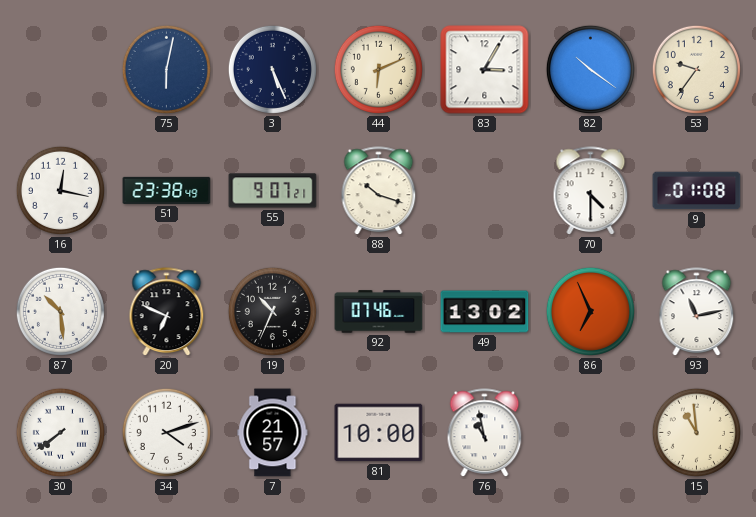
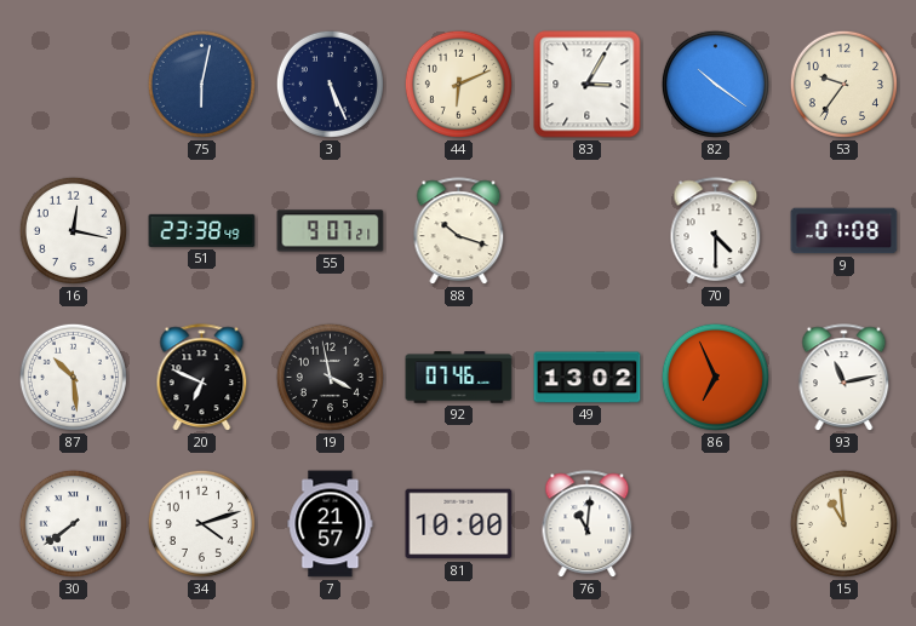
19: 10:34 -> 3:58 (330, 377)
76: 10:58 -> 11:01 (588, 524)
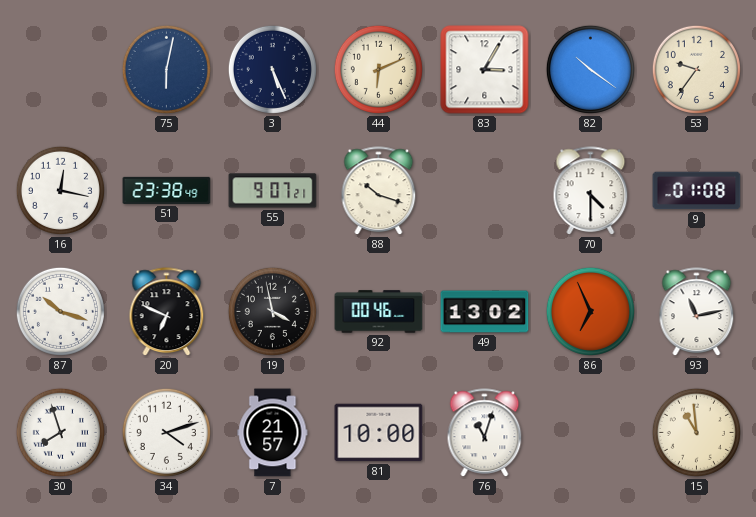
87: 10:29 -> 10:18 (60, 311)
92: 07:46 -> 00:46 (379, 312)
30: 7:39 -> 7:57 (60, 432)
76: 11:01 -> 11:03 (485, 433)
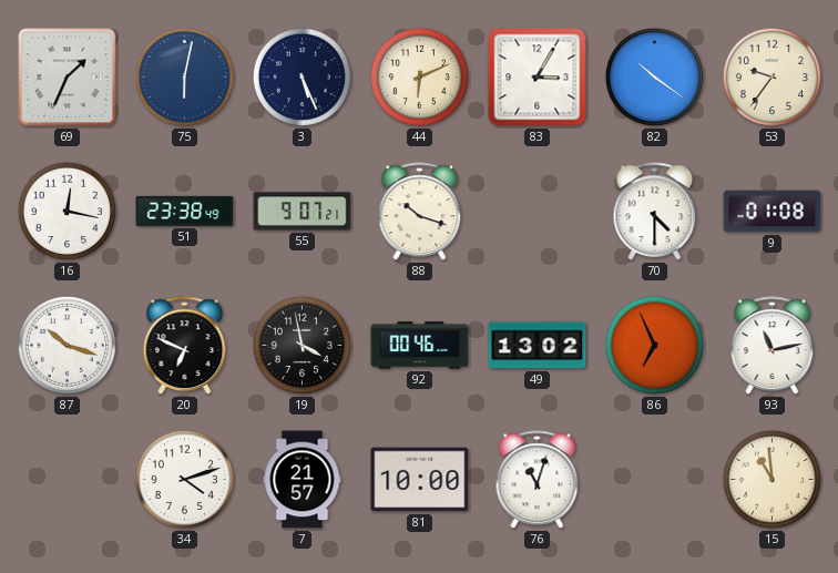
69: none -> 1:34 (68, 78)
30: 7:57 -> none (60, 432)
